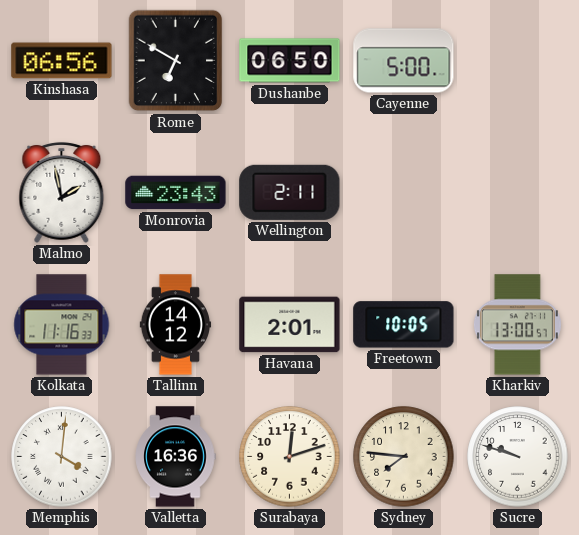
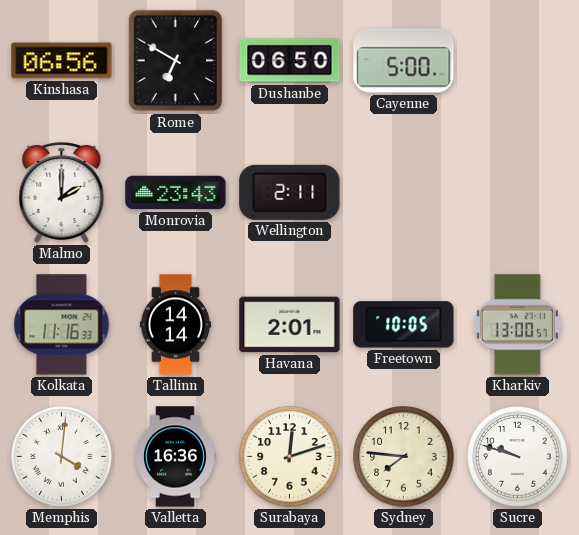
Malmo: 1:58 -> 2:00 (62, 192)
Tallinn: 14:12 -> 14:14 (176, 325)
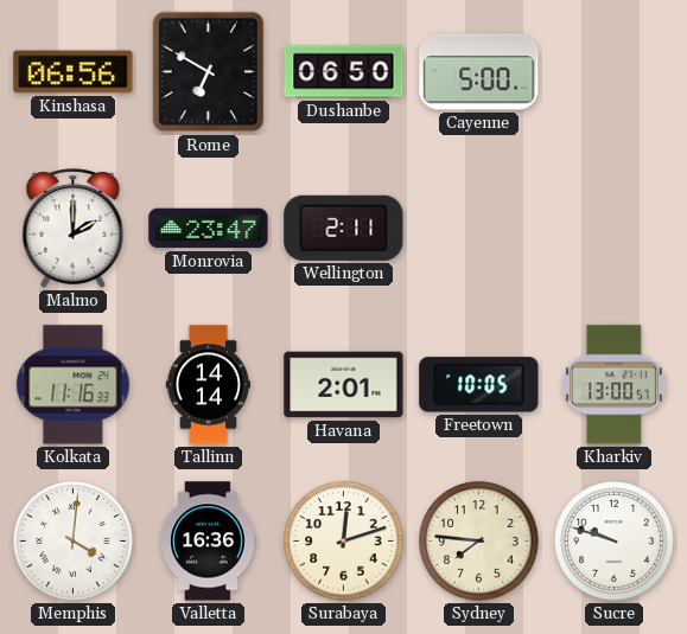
Monrovia: 23:43 -> 23:47 (209, 229)
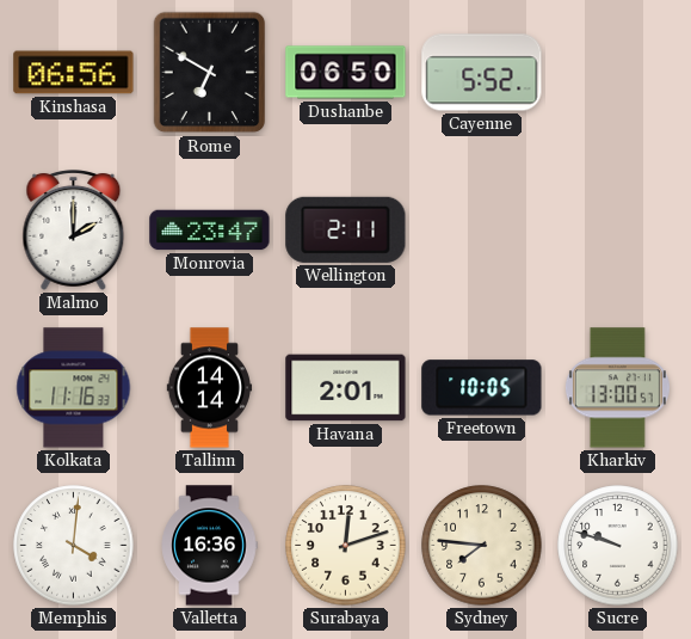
Cayenne: 5:00 -> 5:52 (482, 73)
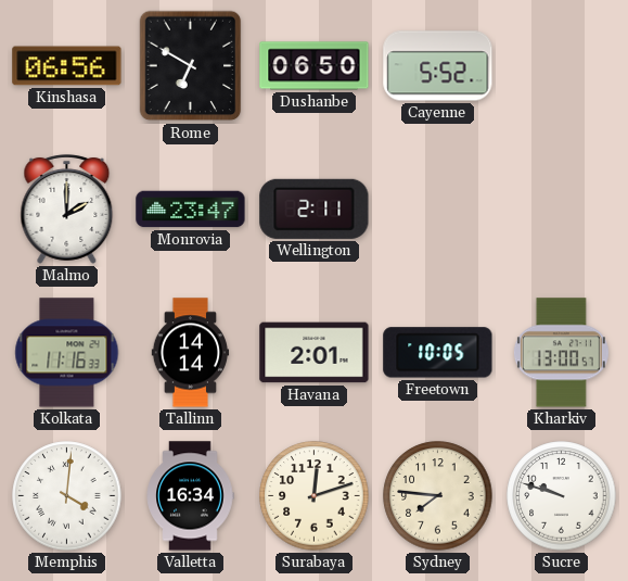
Valletta: 16:36 -> 16:34 (190, 496)
